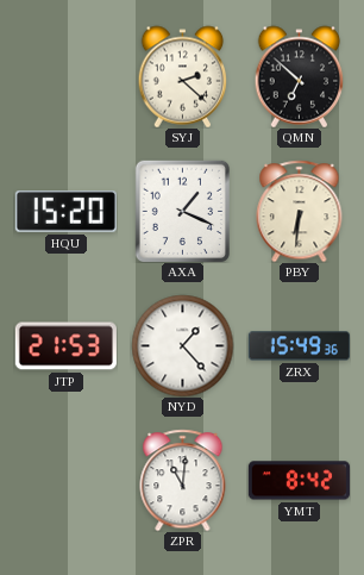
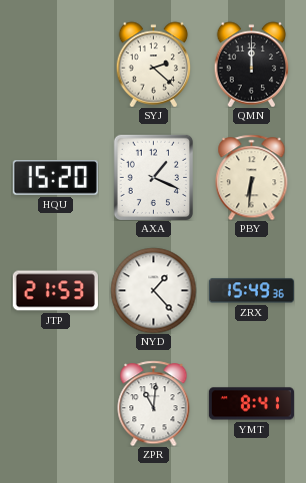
QMN: 6:52 -> 12:00 (252, 64)
YMT: 8:42 -> 8:41 (251, 404)
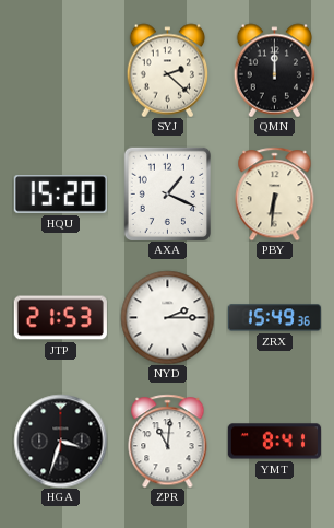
NYD: 1:23 -> 2:15 (167, 317)
HGA: none -> 3:33 (60, 441)
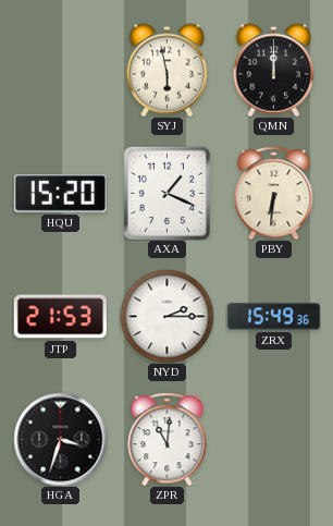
SYJ: 2:22 -> 5:58 (168, 70)
YMT: 8:41 -> none (274, 442)
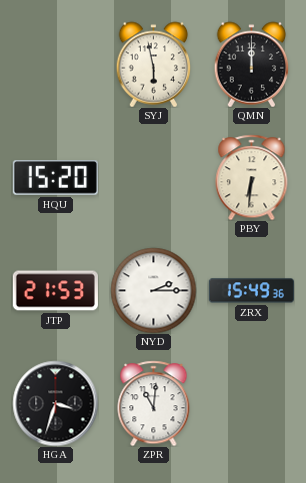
AXA: 1:19 -> none (166, 193)
